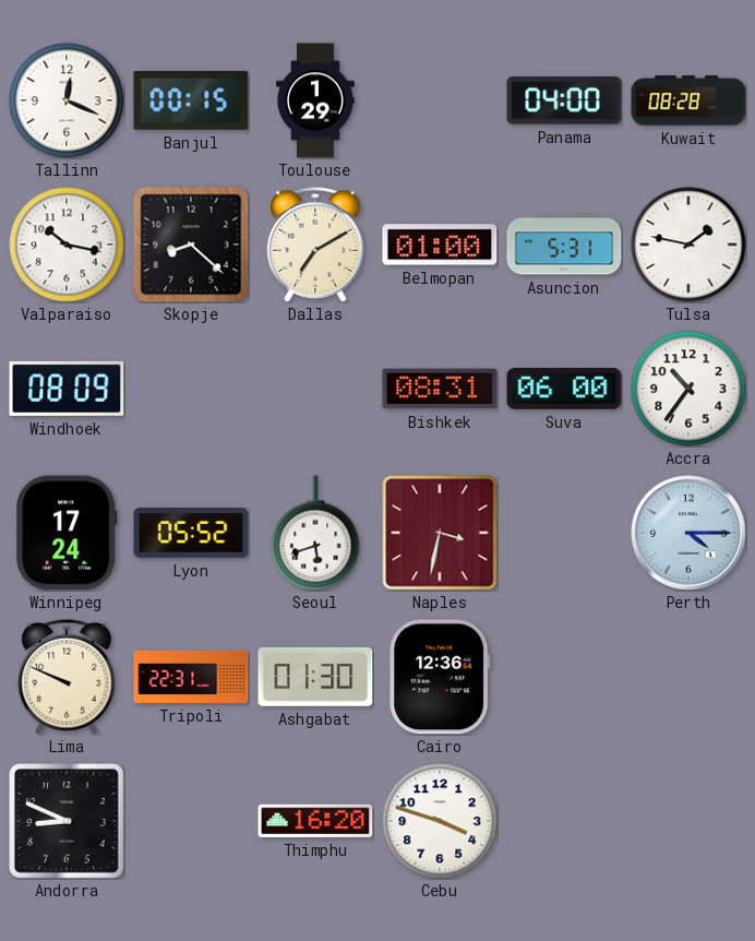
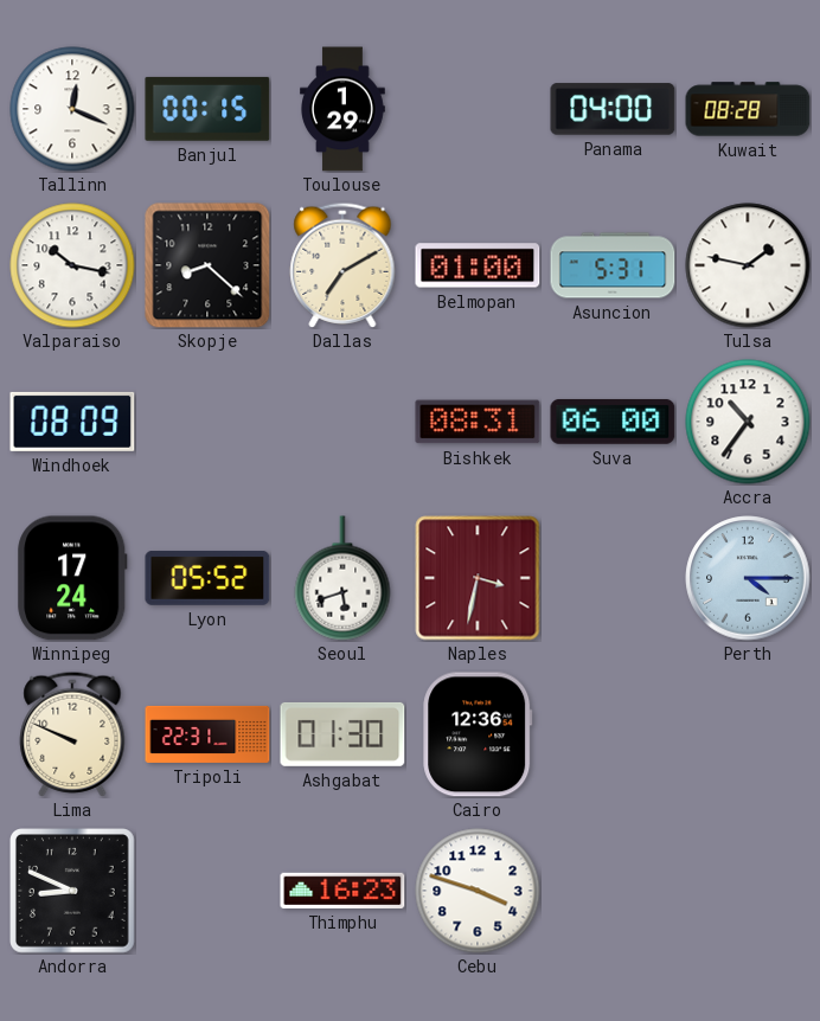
Thimphu: 16:20 -> 16:23 (342, 891)
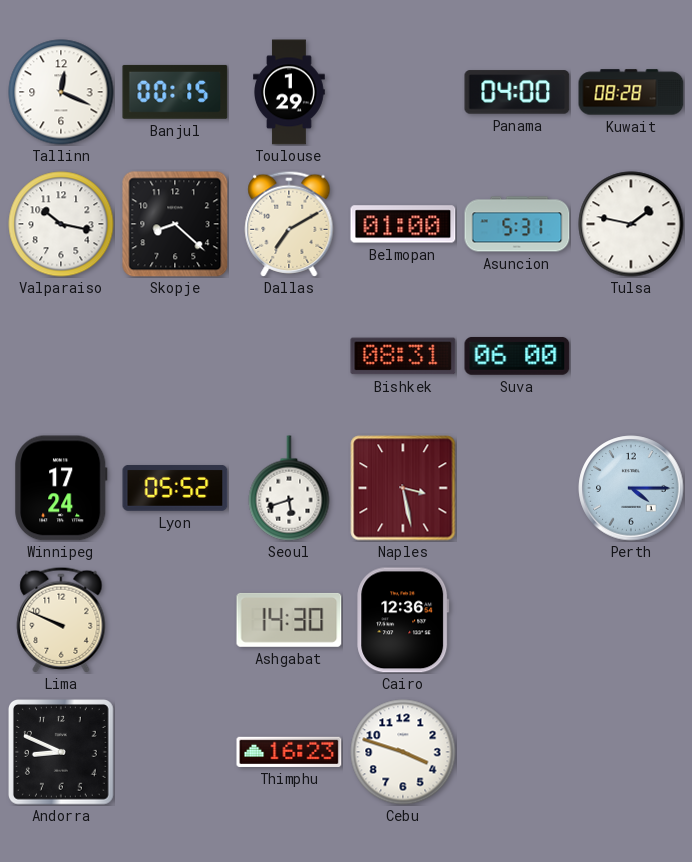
Windhoek: 08:09 -> none (72, 422)
Accra: 10:36 -> none (748, 422)
Naples: 3:32 -> 3:28 (403, 488)
Tripoli: 22:31 -> none (207, 734)
Ashgabat: 01:30 -> 14:30 (289, 620)
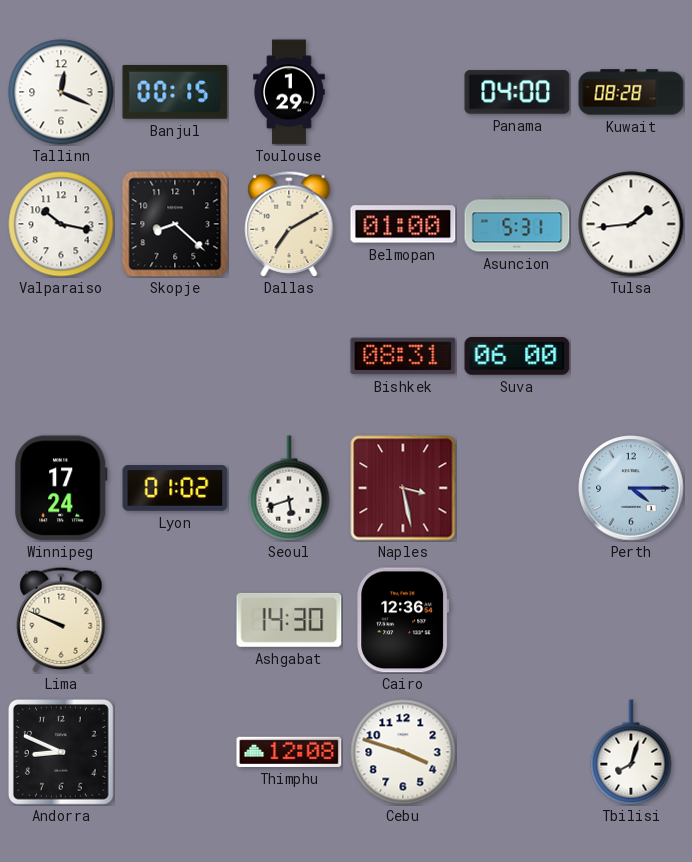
Tulsa: 1:47 -> 1:44 (631, 224)
Lyon: 05:52 -> 01:02 (175, 489)
Thimphu: 16:23 -> 12:08 (289, 752)
Tbilisi: none -> 8:03 (631, 752)
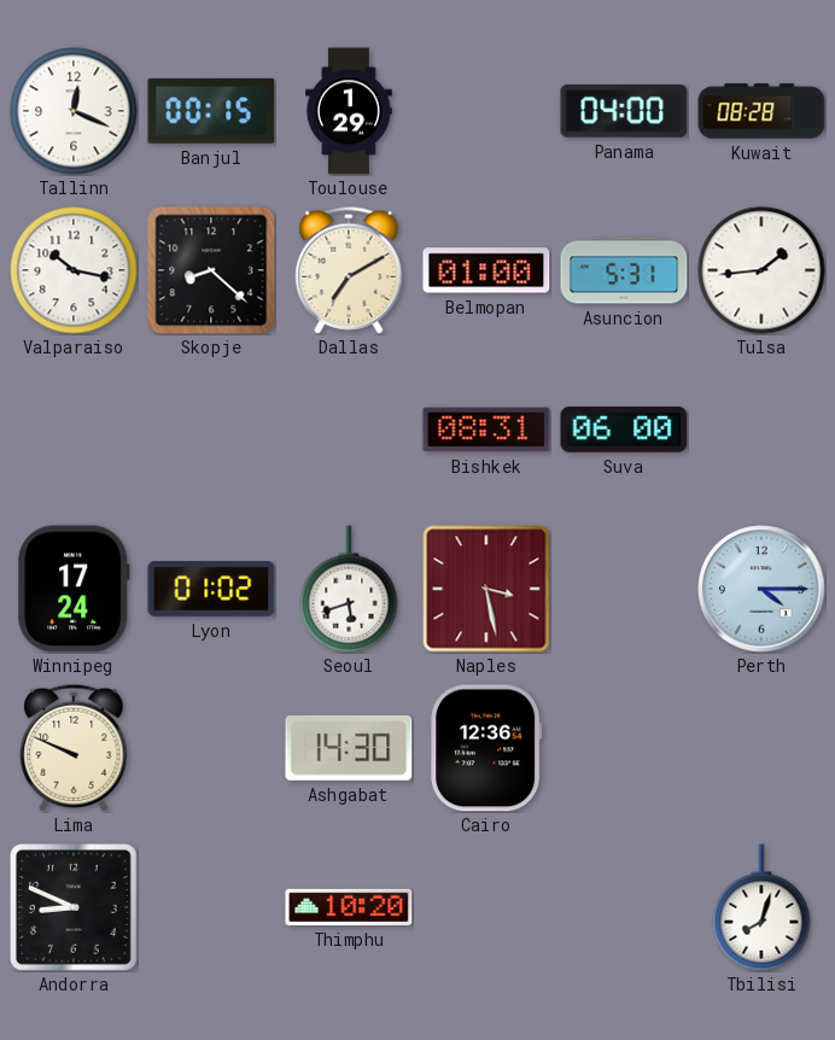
Thimphu: 12:08 -> 10:20 (349, 907)
Cebu: 3:48 -> none (403, 752)
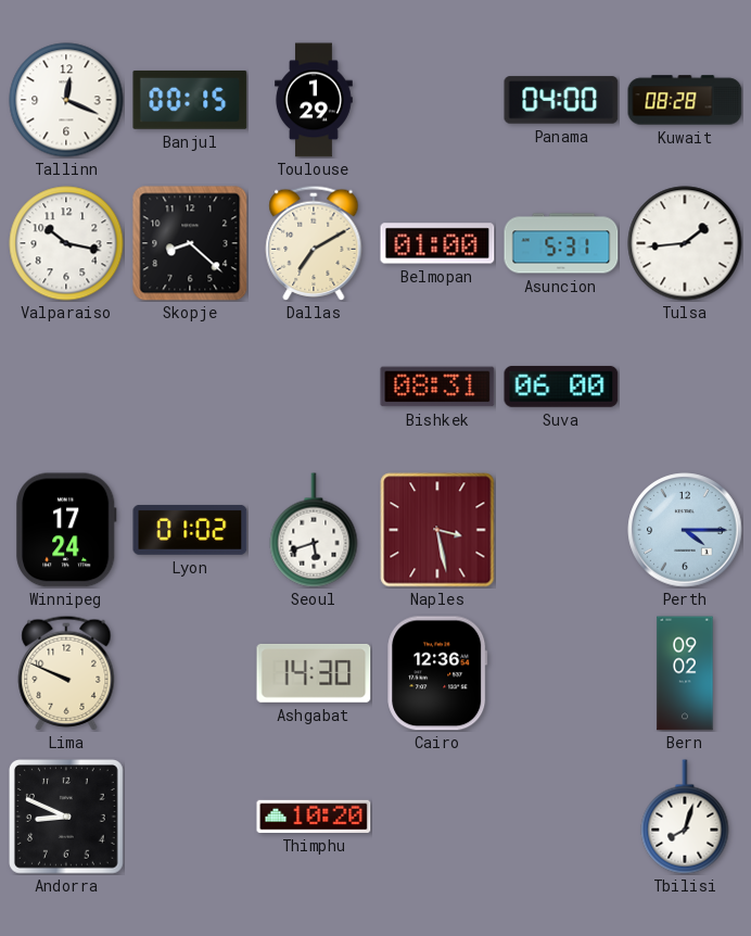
Bern: none -> 09:02 (685, 673)
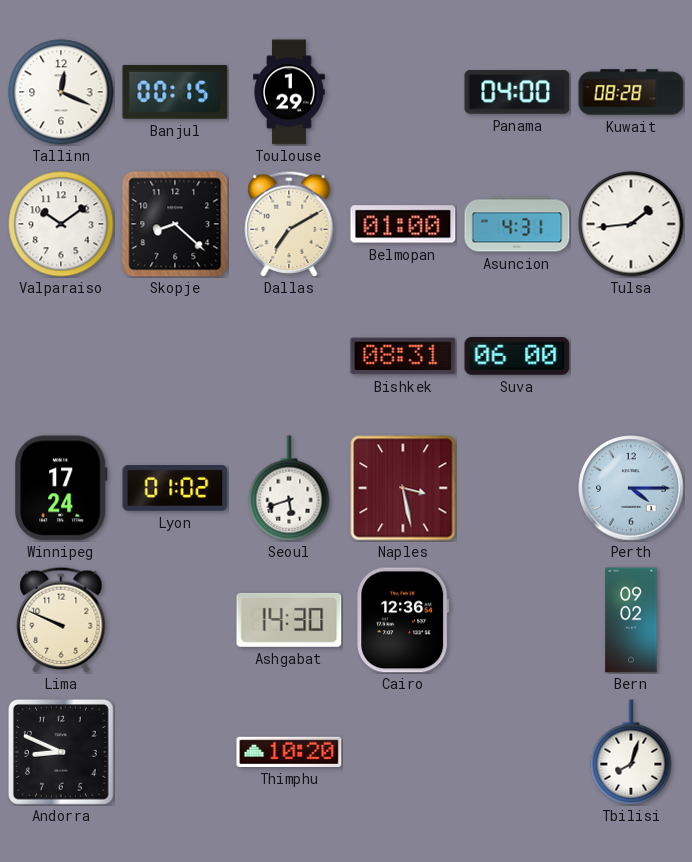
Valparaiso: 10:17 -> 10:09 (61, 224)
Asuncion: 5:31 -> 4:31 (517, 224)
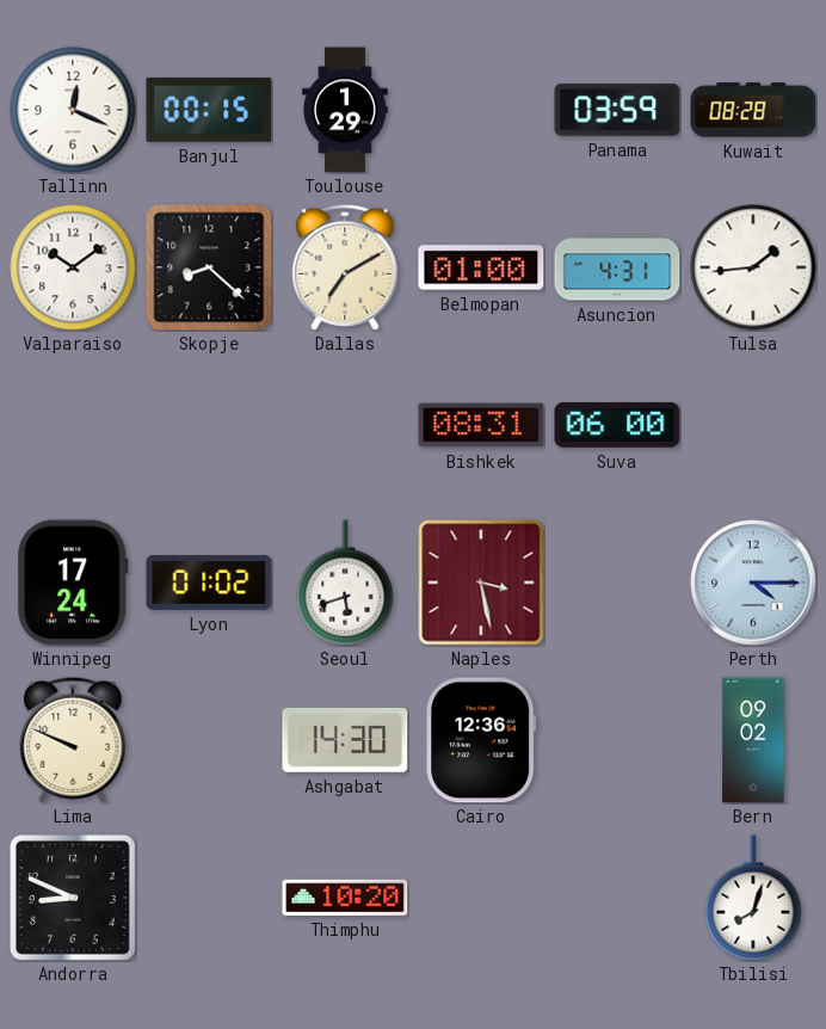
Panama: 04:00 -> 03:59 (617, 110)
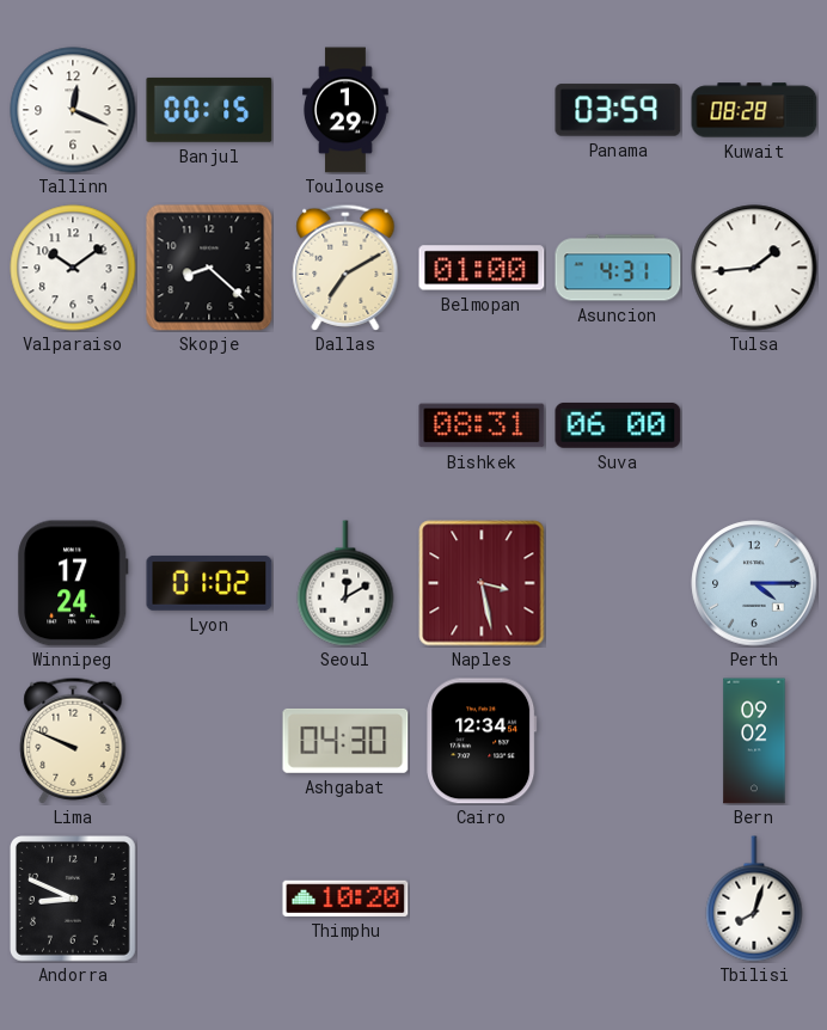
Seoul: 5:42 -> 12:10 (345, 583)
Ashgabat: 14:30 -> 04:30 (345, 741)
Cairo: 12:36 -> 12:34 (482, 741)
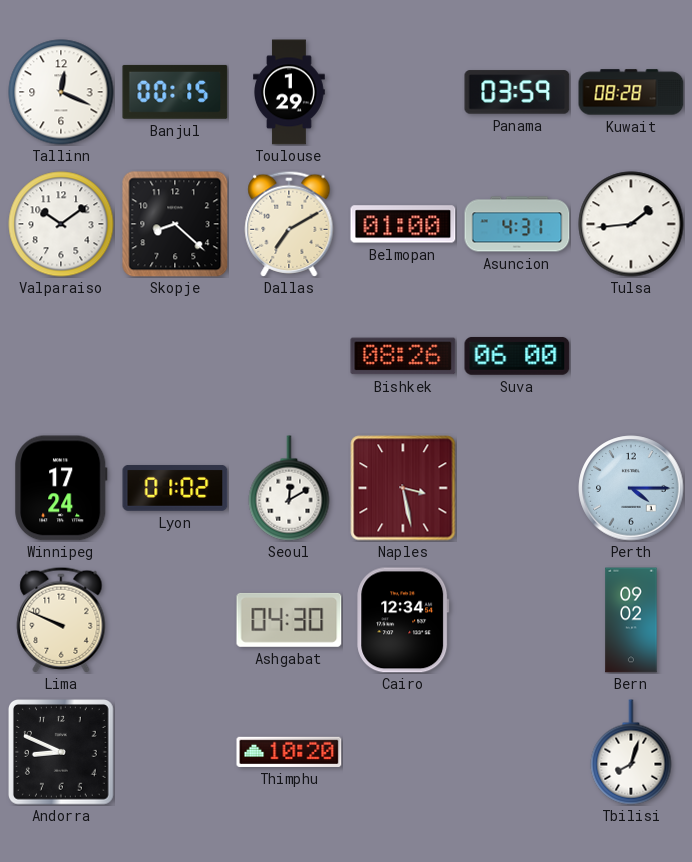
Bishkek: 08:31 -> 08:26 (403, 356)
